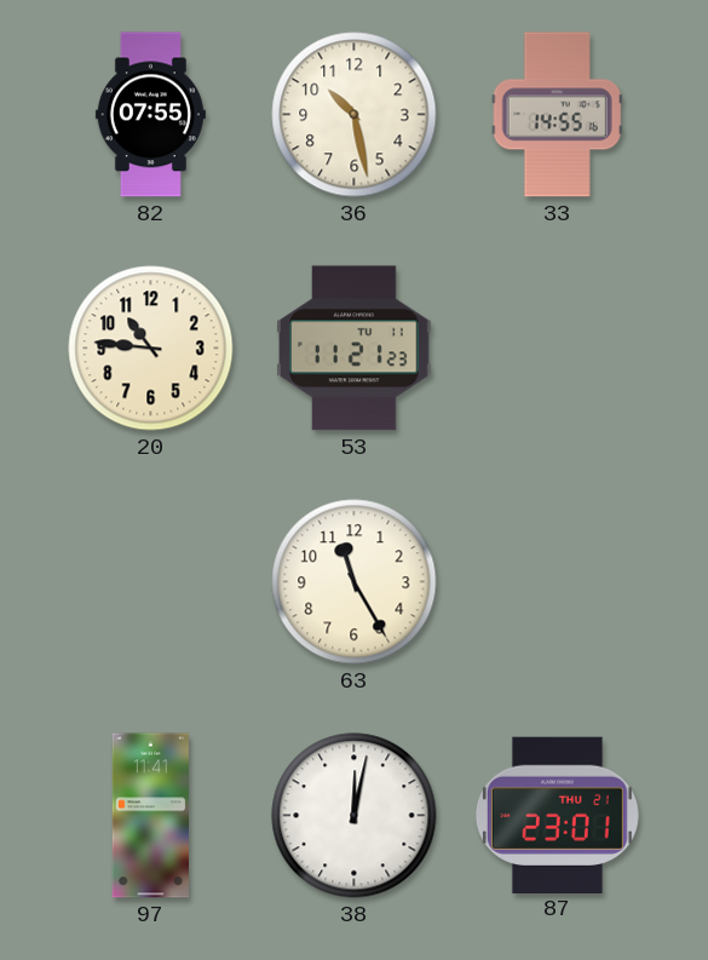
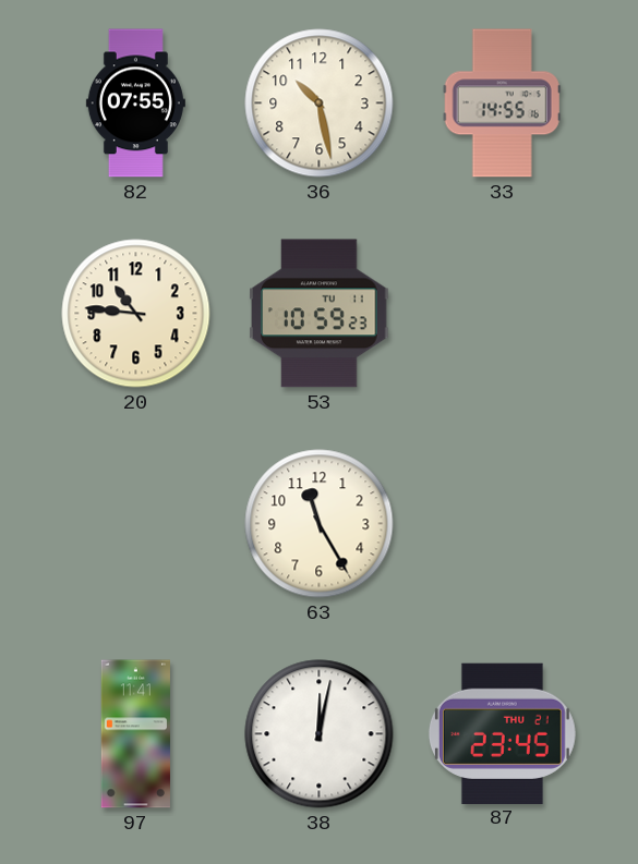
53: 11:21 -> 10:59 (320, 314)
87: 23:01 -> 23:45 (502, 733)
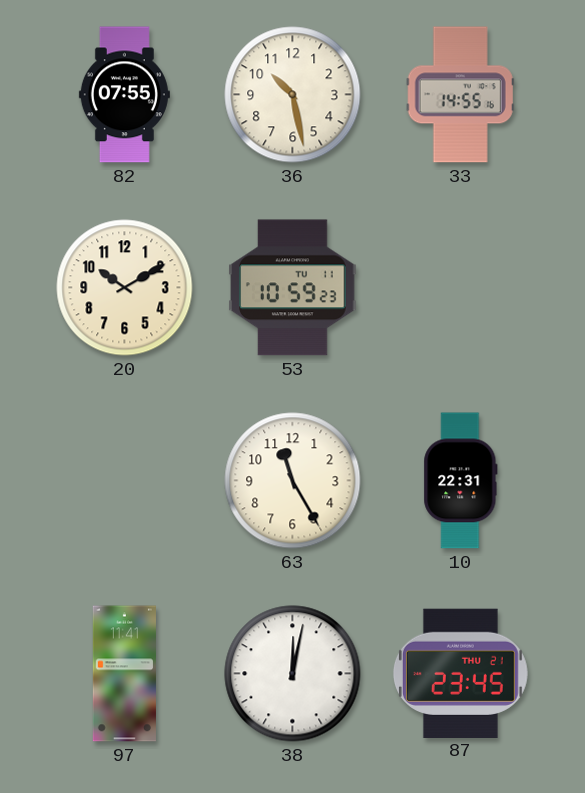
20: 10:46 -> 10:10 (125, 288)
10: none -> 22:31 (461, 481)
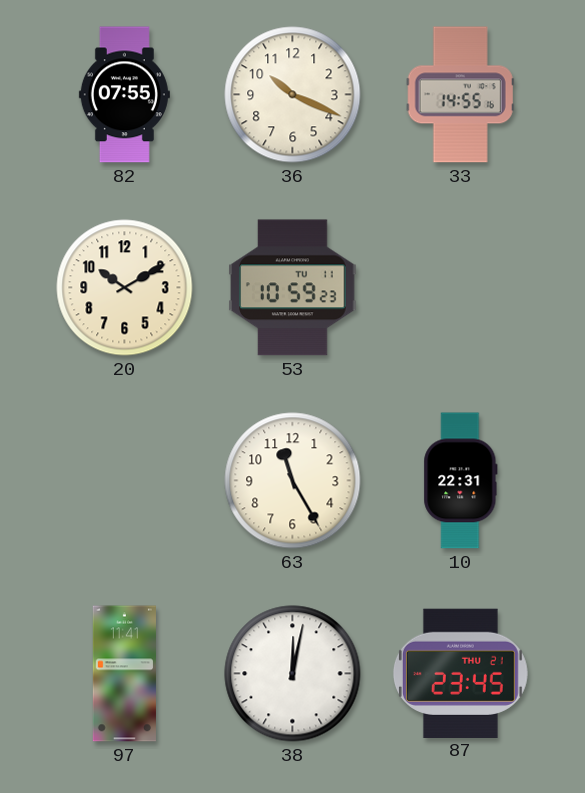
36: 10:28 -> 10:19 (293, 95)
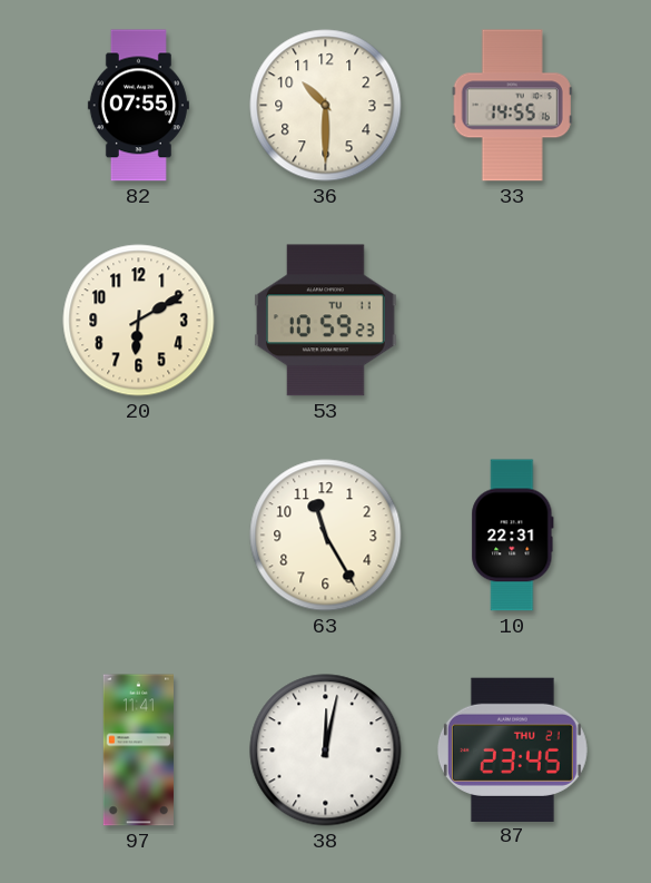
36: 10:19 -> 10:30 (326, 106)
20: 10:10 -> 6:10 (139, 321)
